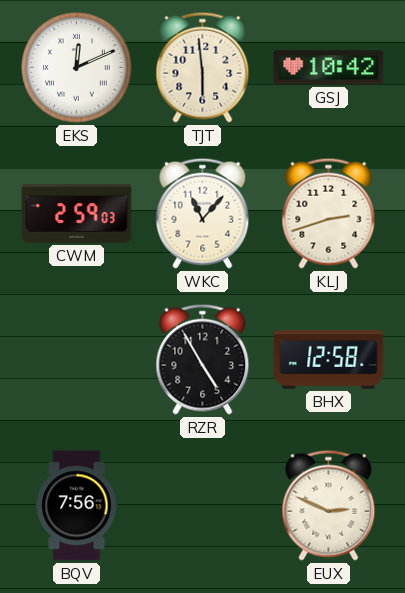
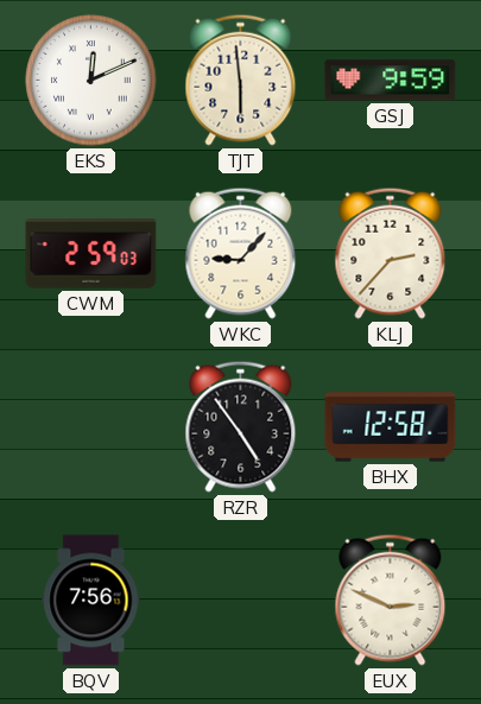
GSJ: 10:42 -> 9:59 (391, 81)
WKC: 11:07 -> 9:07 (241, 253)
KLJ: 2:42 -> 2:37 (391, 253)
RZR: 4:55 -> 4:54 (241, 426)
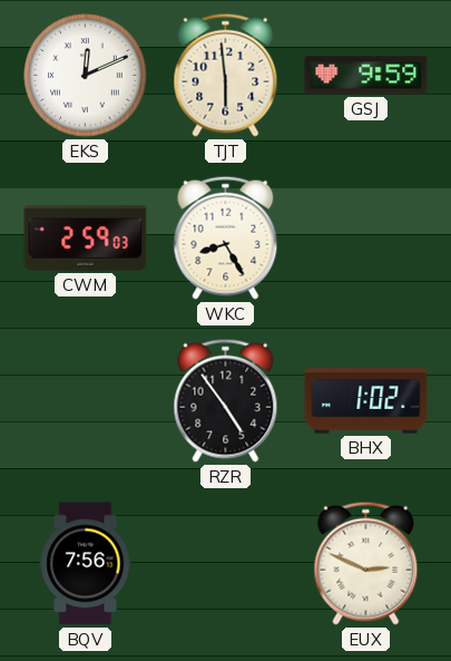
WKC: 9:07 -> 8:25 (226, 237)
KLJ: 2:37 -> none (391, 253)
BHX: 12:58 -> 1:02 (366, 401)
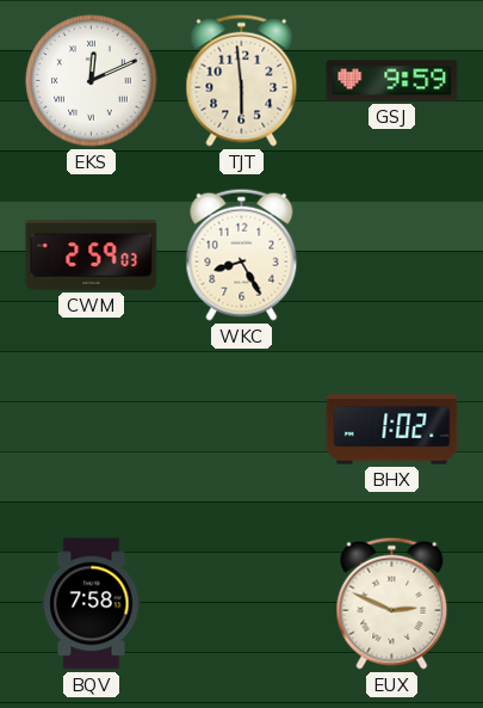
RZR: 4:54 -> none (226, 400)
BQV: 7:56 -> 7:58 (92, 604)
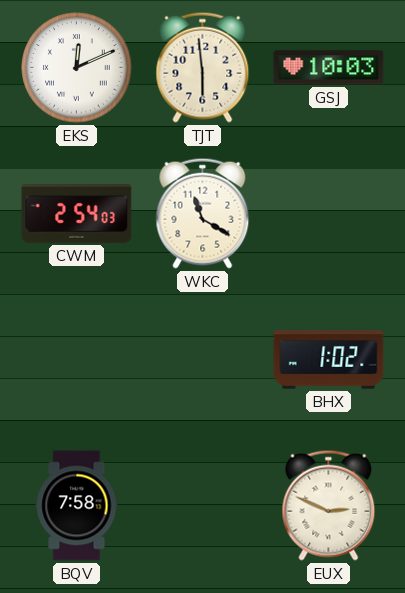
GSJ: 9:59 -> 10:03 (329, 68)
CWM: 2:59 -> 2:54 (77, 214)
WKC: 8:25 -> 11:20 (203, 213)
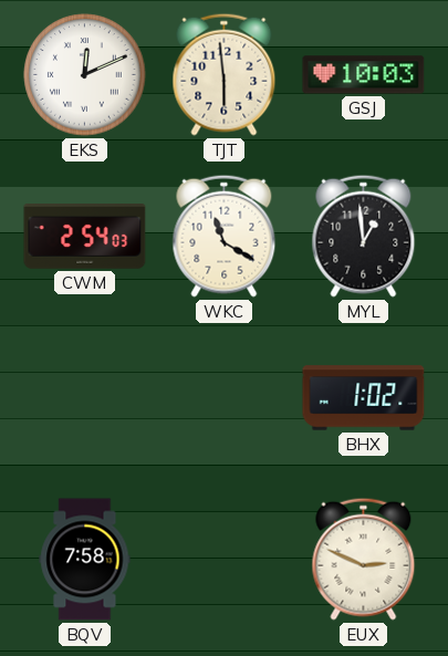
MYL: none -> 12:59 (364, 236)
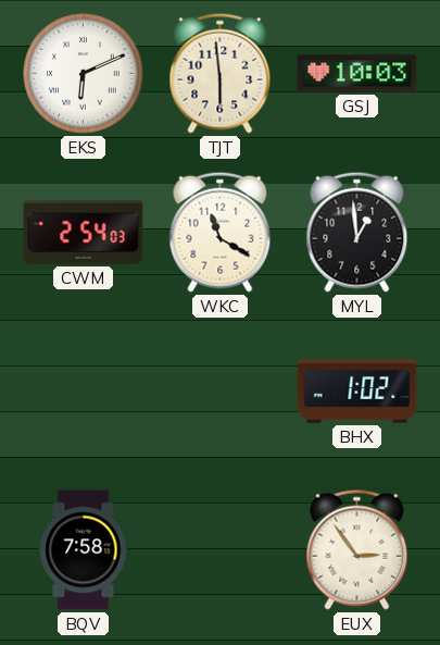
EKS: 12:11 -> 6:11 (84, 74)
EUX: 2:49 -> 2:54 (357, 549)
